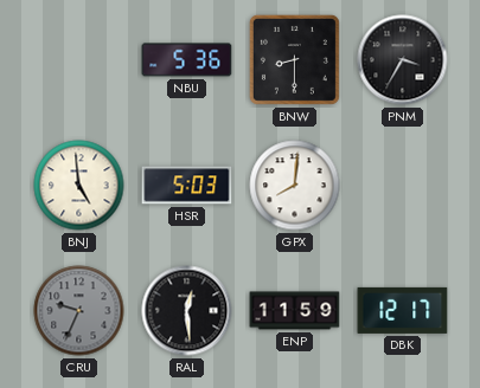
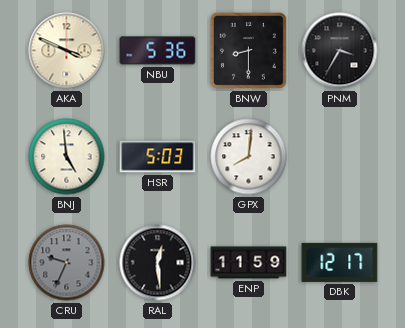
AKA: none -> 3:49 (67, 51)
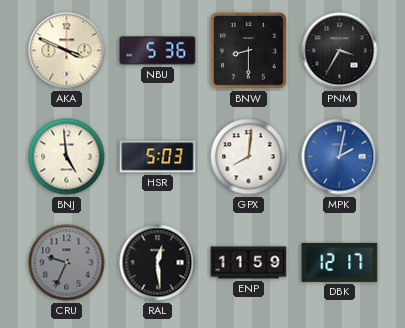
MPK: none -> 2:02 (340, 157)
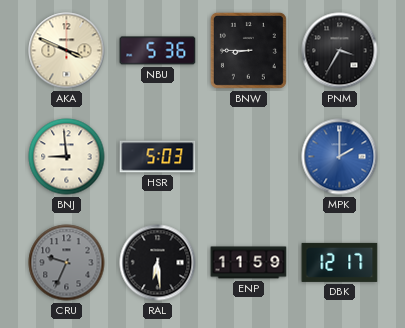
BNW: 8:30 -> 8:45 (248, 50)
BNJ: 4:59 -> 8:59 (67, 157)
GPX: 8:01 -> none (249, 157)
MPK: 2:02 -> 2:00 (340, 157)
RAL: 12:29 -> 6:29 (158, 263)
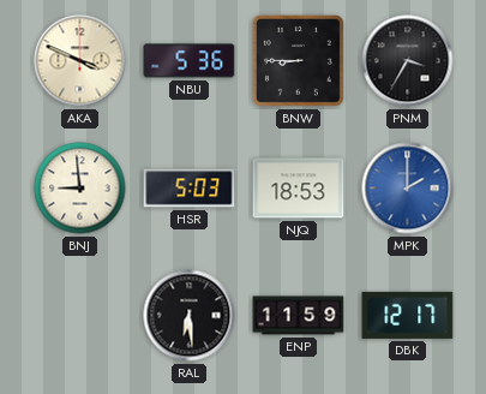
NJQ: none -> 18:53 (299, 189)
CRU: 9:34 -> none (67, 263)
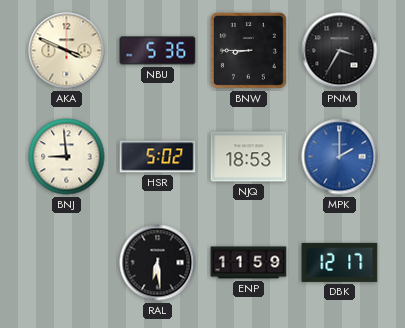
HSR: 5:03 -> 5:02 (158, 157)
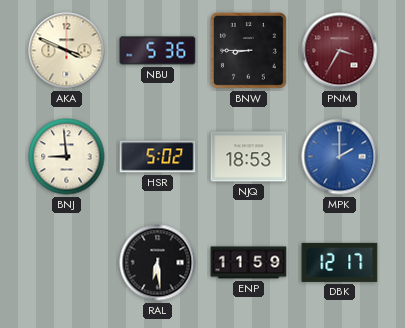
PNM dial: black -> burgundy (340, 51)
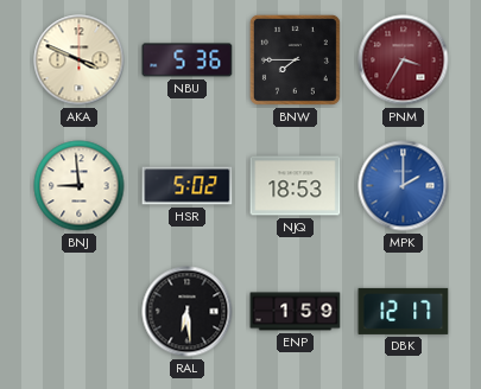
BNW: 8:45 -> 7:45 (295, 59)
ENP: 11:59 -> 1:59 (296, 312)
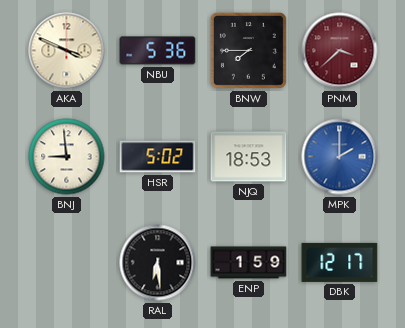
PNM: 3:35 -> 3:38 (340, 51)
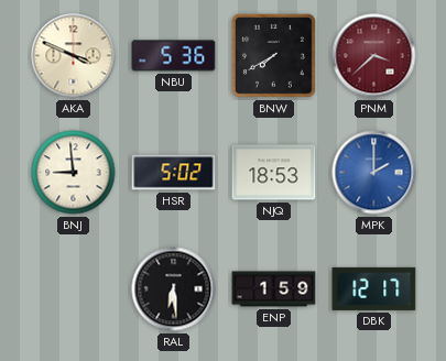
BNW: 7:45 -> 7:40 (273, 55)
